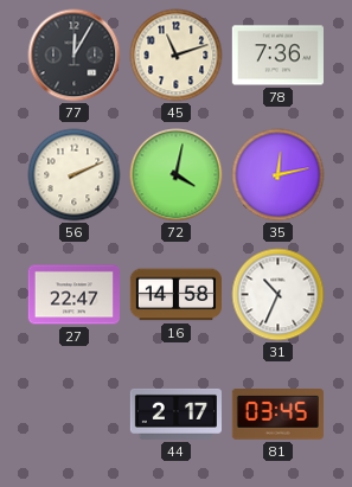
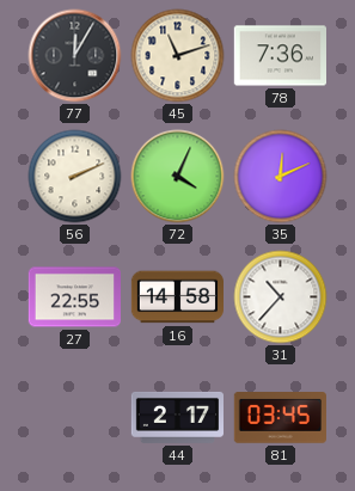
72: 4:02 -> 4:04 (178, 177)
35: 12:13 -> 12:11 (281, 177)
27: 22:47 -> 22:55 (74, 297)
31: 10:34 -> 10:37 (281, 297)
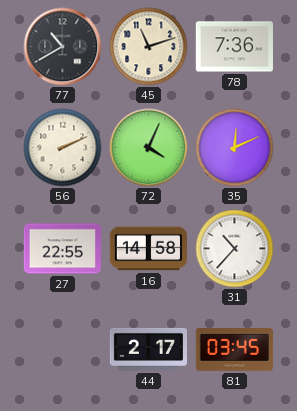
77: 12:05 -> 10:40 (63, 47)
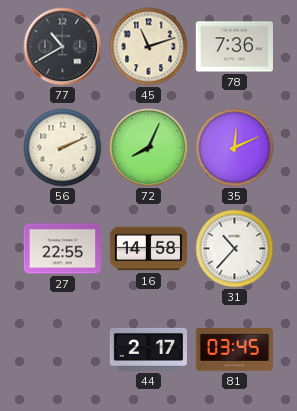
72: 4:04 -> 8:04 (149, 148)
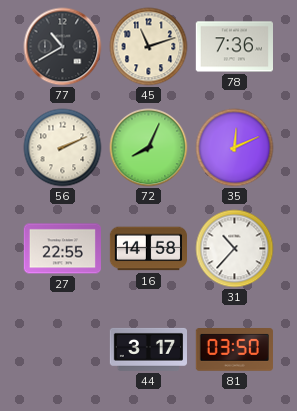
44: 2:17 -> 3:17 (148, 349)
81: 03:45 -> 03:50 (234, 350)
